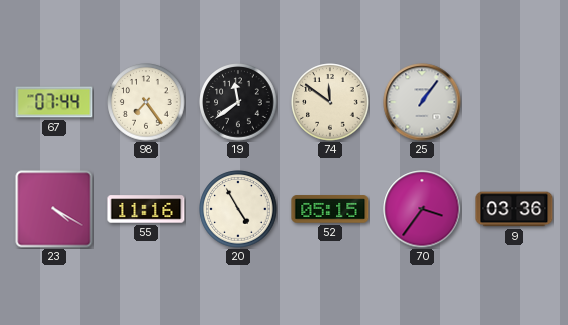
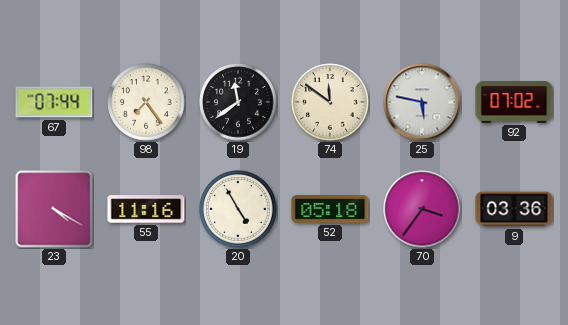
25: 1:06 -> 5:47 (422, 102)
92: none -> 07:02 (514, 102)
52: 05:15 -> 05:18 (330, 209)
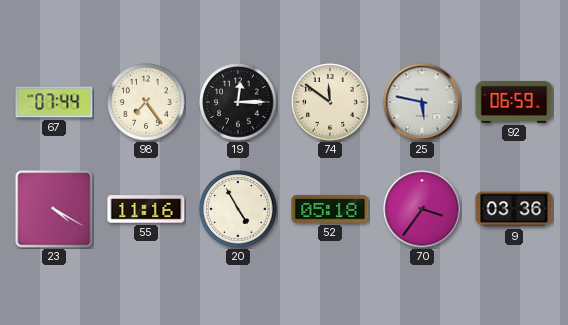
19: 11:39 -> 12:15 (238, 102)
92: 07:02 -> 06:59 (514, 102)
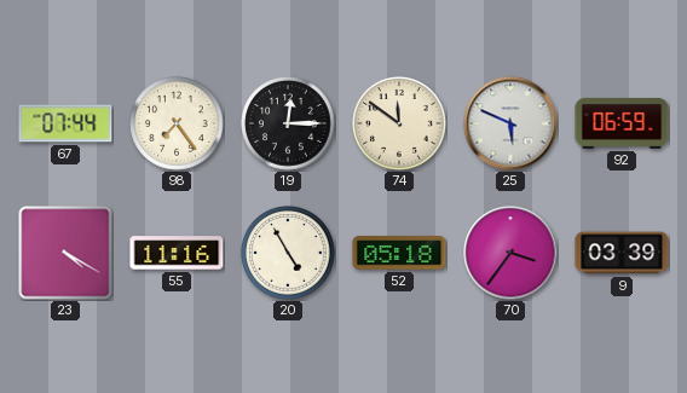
25: 5:47 -> 5:49 (510, 123)
9: 03:36 -> 03:39 (622, 253)
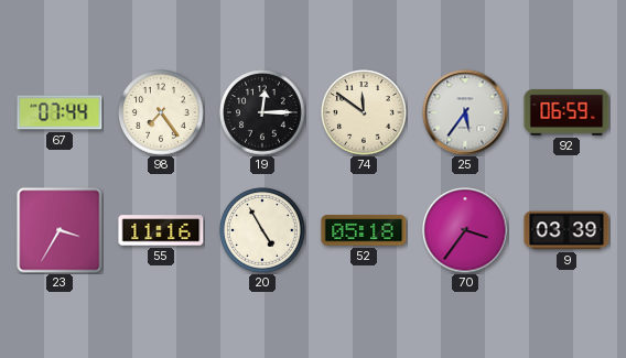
25: 5:49 -> 5:36 (465, 112)
23: 4:20 -> 3:35 (60, 230)
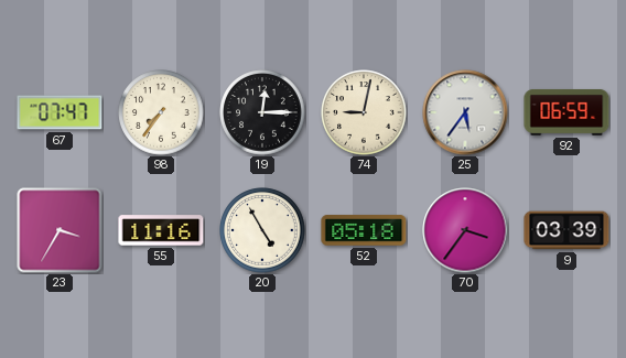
67: 07:44 -> 07:47 (60, 112)
98: 7:24 -> 7:36 (161, 112)
74: 11:51 -> 9:02 (364, 112)
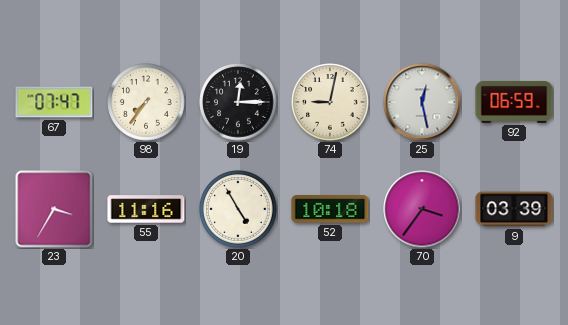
25: 5:36 -> 12:28 (422, 102)
52: 05:18 -> 10:18 (330, 209)
